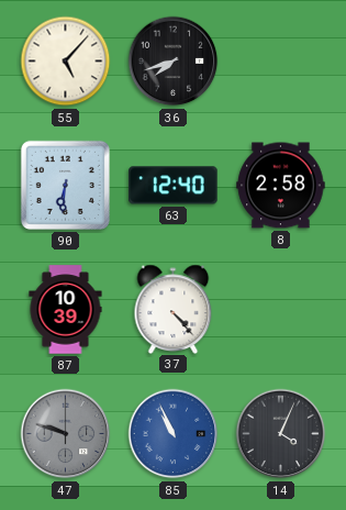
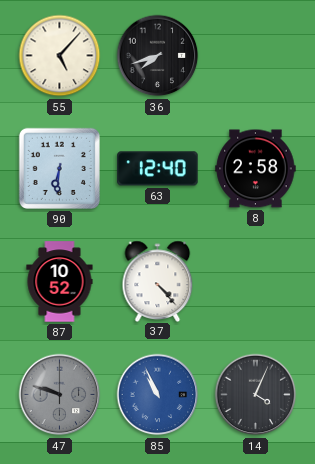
87: 10:39 -> 10:52 (60, 282)
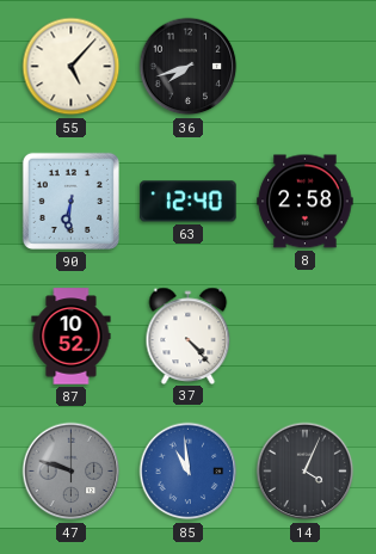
85: 10:56 -> 10:59 (189, 472)
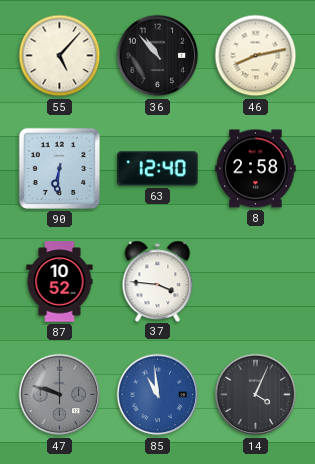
36: 7:42 -> 10:53 (158, 56)
46: none -> 8:13 (256, 56)
37: 4:23 -> 3:46 (158, 281)
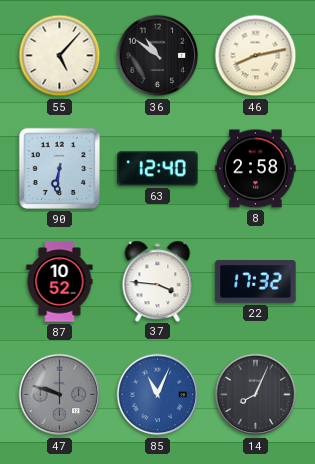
36: 10:53 -> 10:51 (158, 56)
22: none -> 17:32 (256, 282)
85: 10:59 -> 11:04 (158, 395)
14: 4:04 -> 8:04 (256, 395)
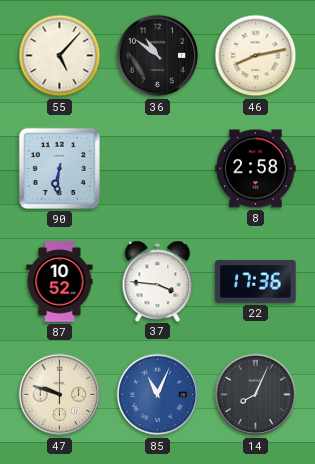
63: 12:40 -> none (158, 169)
22: 17:32 -> 17:36 (256, 282)
47 dial: grey -> cream (60, 395)
